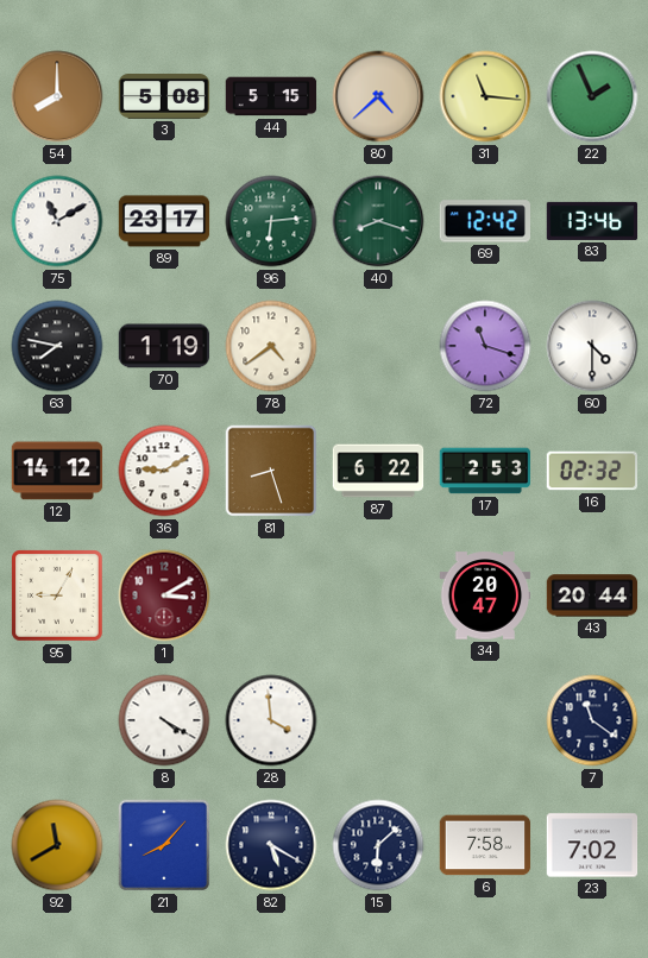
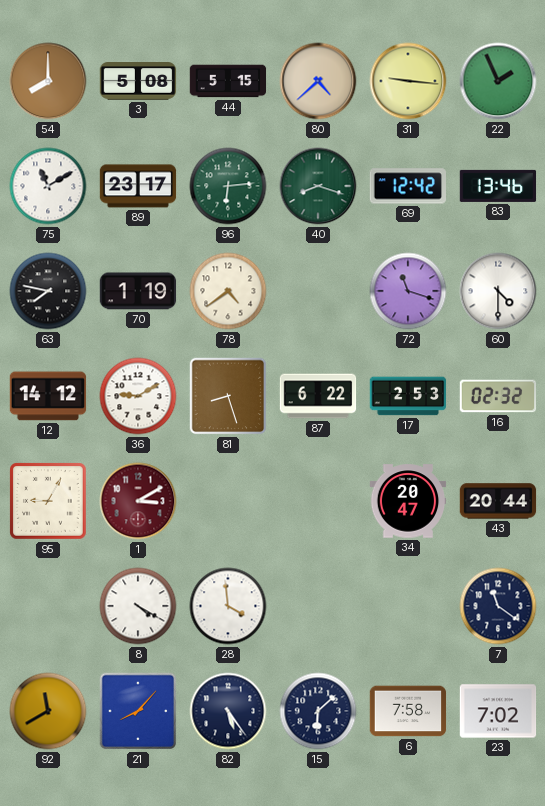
31: 11:16 -> 9:16 (408, 81)
82: 5:20 -> 5:24 (228, 711)
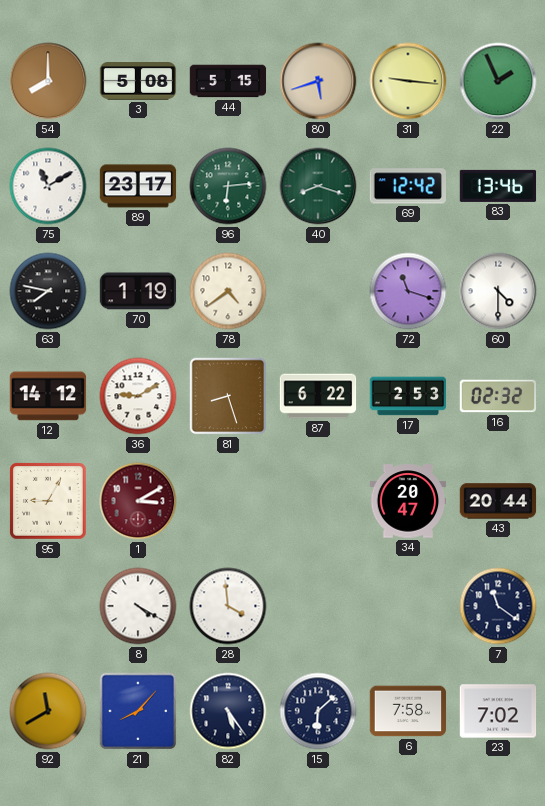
80: 4:38 -> 5:42 (318, 81)
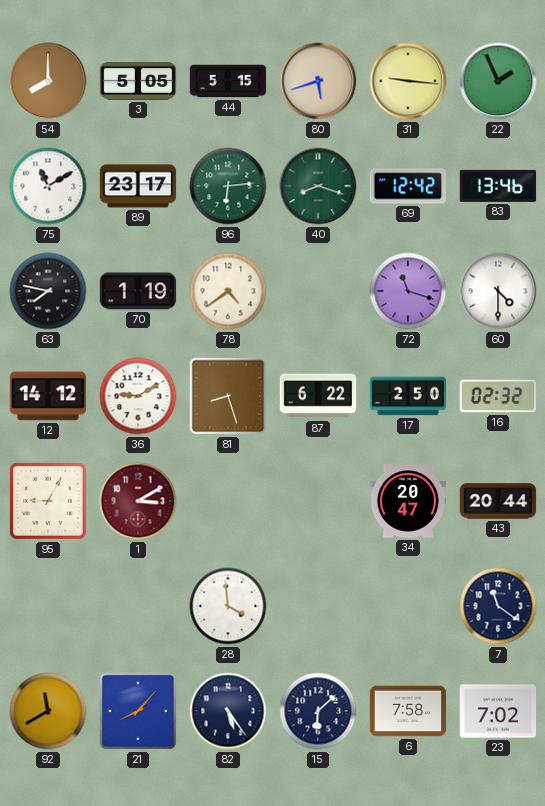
3: 5:08 -> 5:05 (138, 81)
17: 2:53 -> 2:50 (408, 396)
8: 4:20 -> none (138, 606)
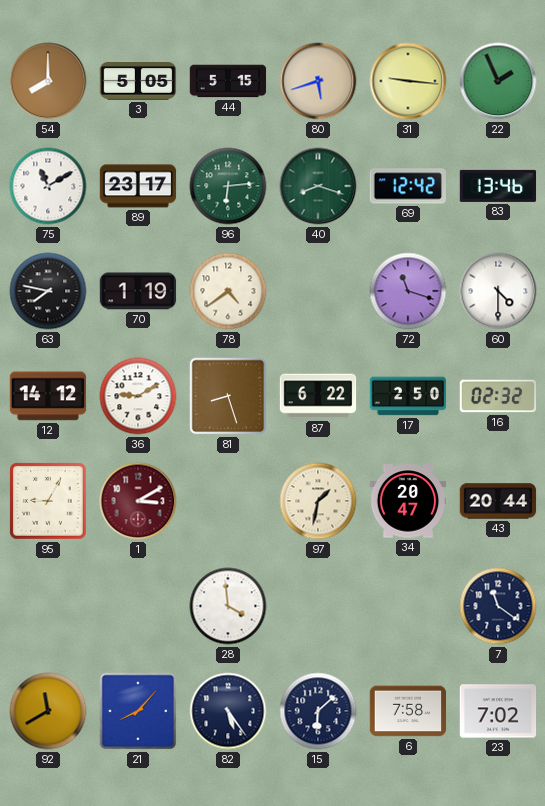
97: none -> 1:32 (318, 501)
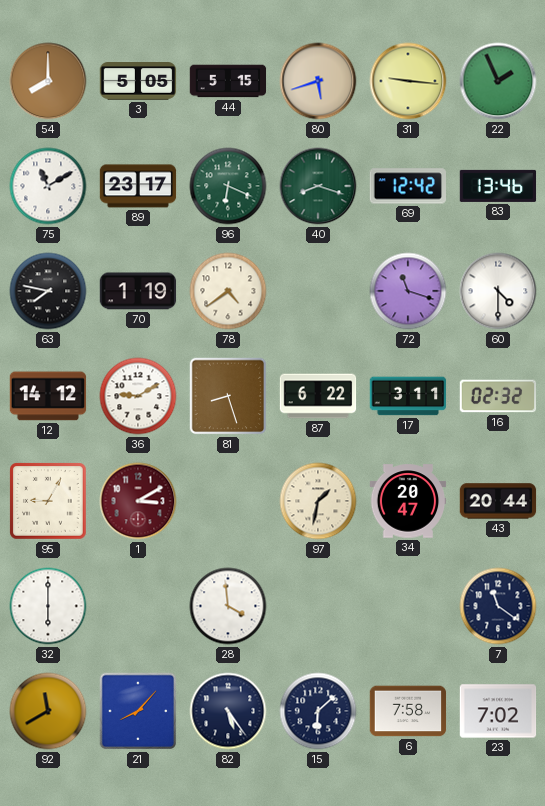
96: 6:14 -> 6:19 (228, 186)
17: 2:50 -> 3:11 (408, 396)
32: none -> 6:00 (48, 606)
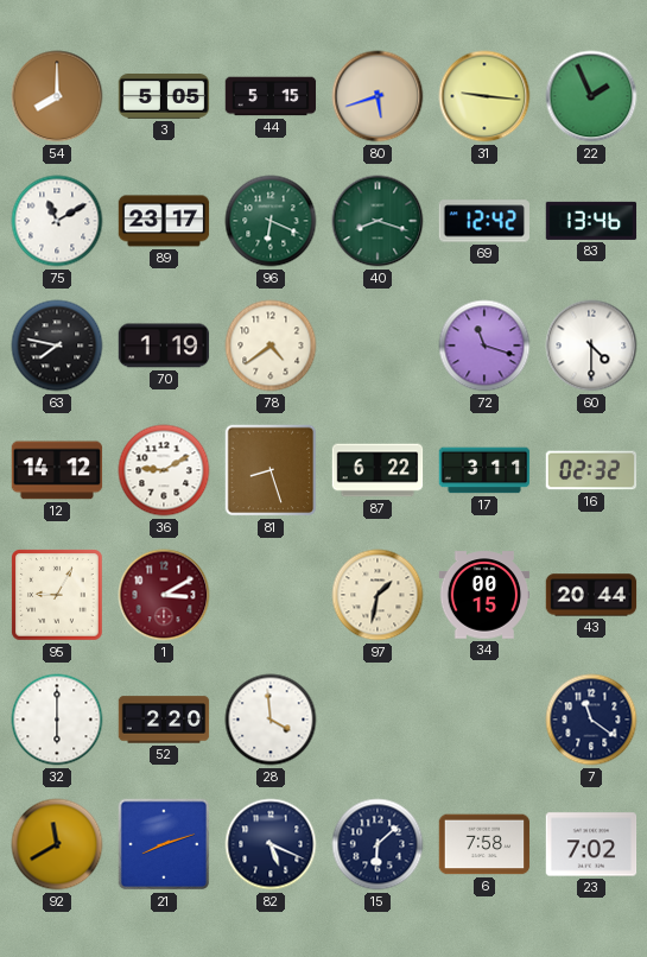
34: 20:47 -> 00:15 (484, 595)
52: none -> 2:20 (164, 720)
21: 8:07 -> 8:12 (164, 844)
82: 5:24 -> 5:19 (271, 844)
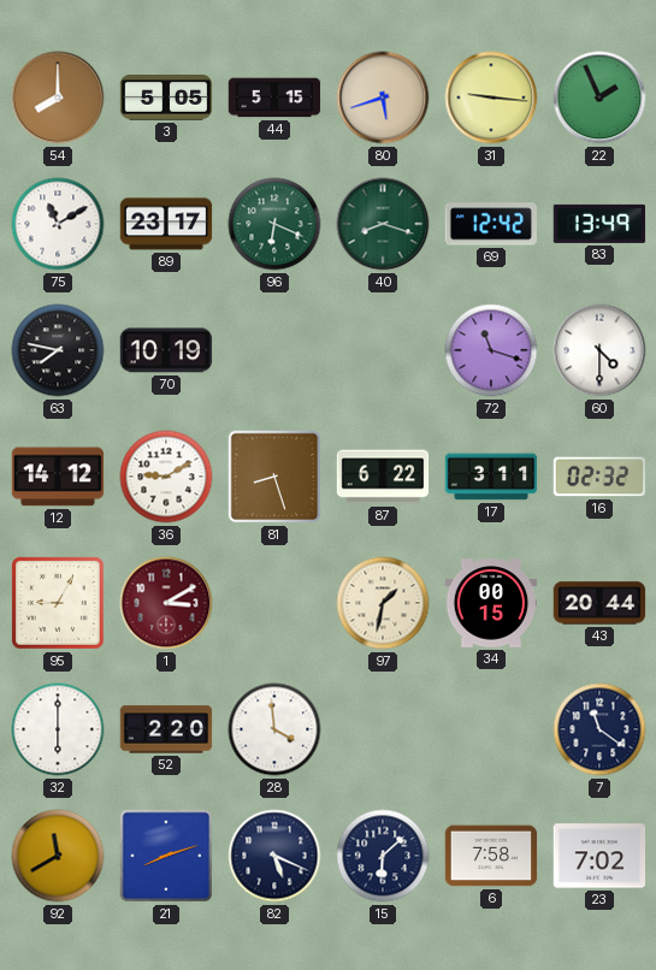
83: 13:46 -> 13:49 (599, 224)
70: 1:19 -> 10:19 (166, 350)
78: 4:39 -> none (271, 346)
